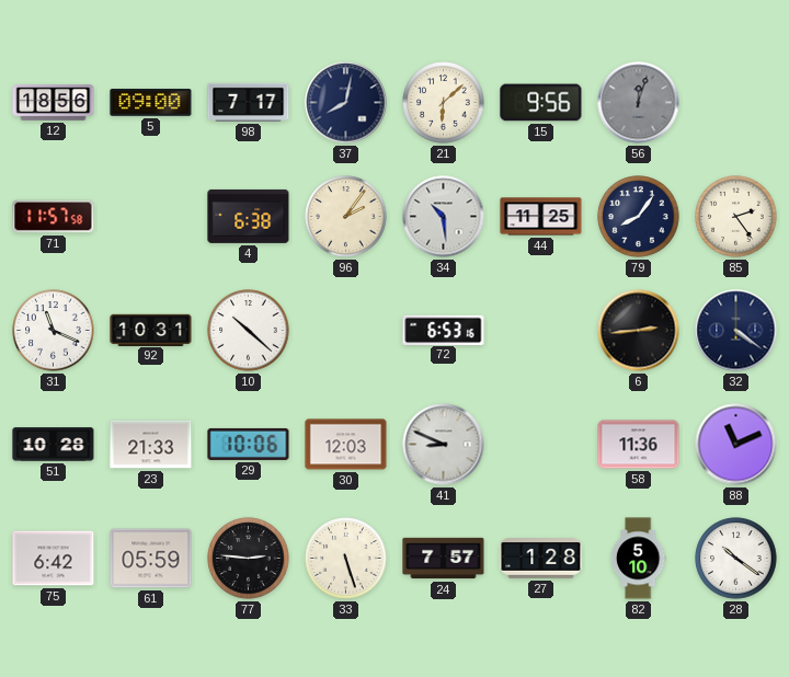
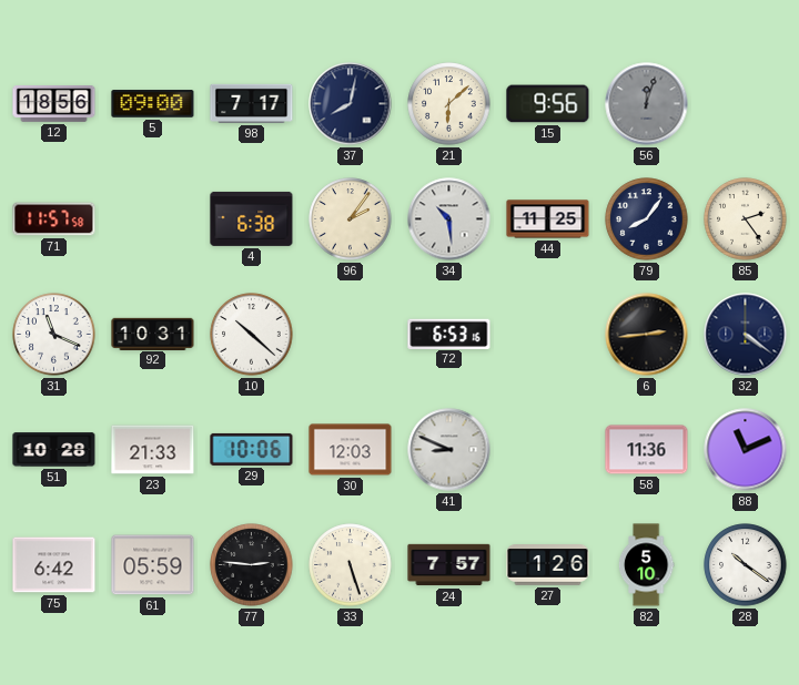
27: 1:28 -> 1:26 (548, 565)
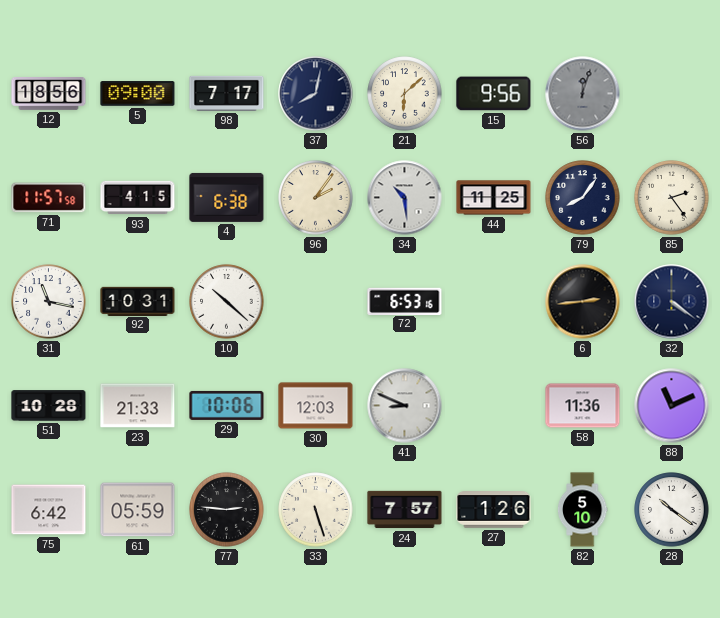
93: none -> 4:15 (138, 198)
31: 11:19 -> 11:17 (49, 302)
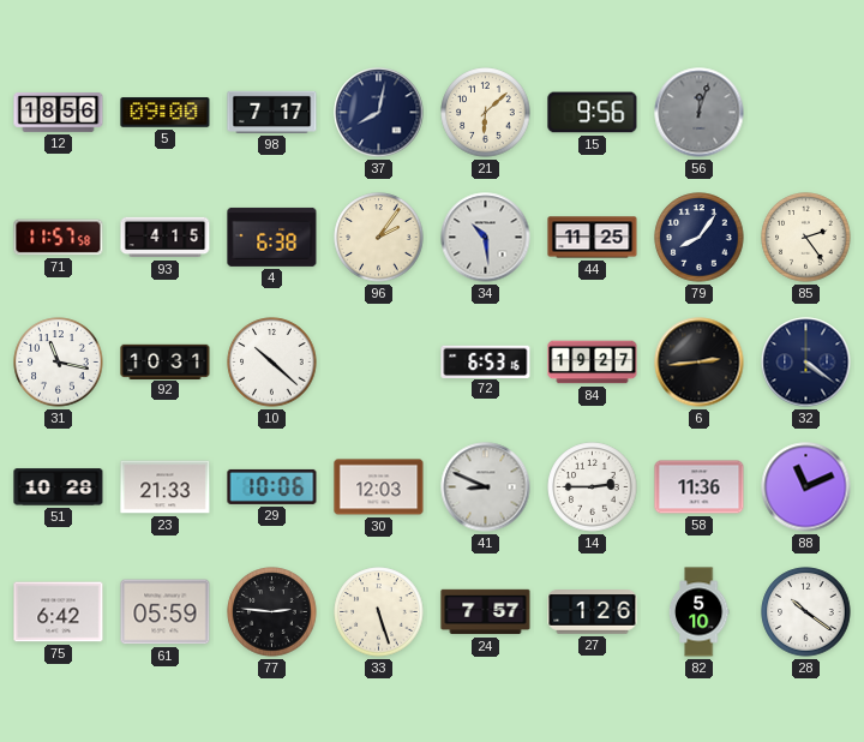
84: none -> 19:27 (593, 363)
14: none -> 2:45 (593, 487)
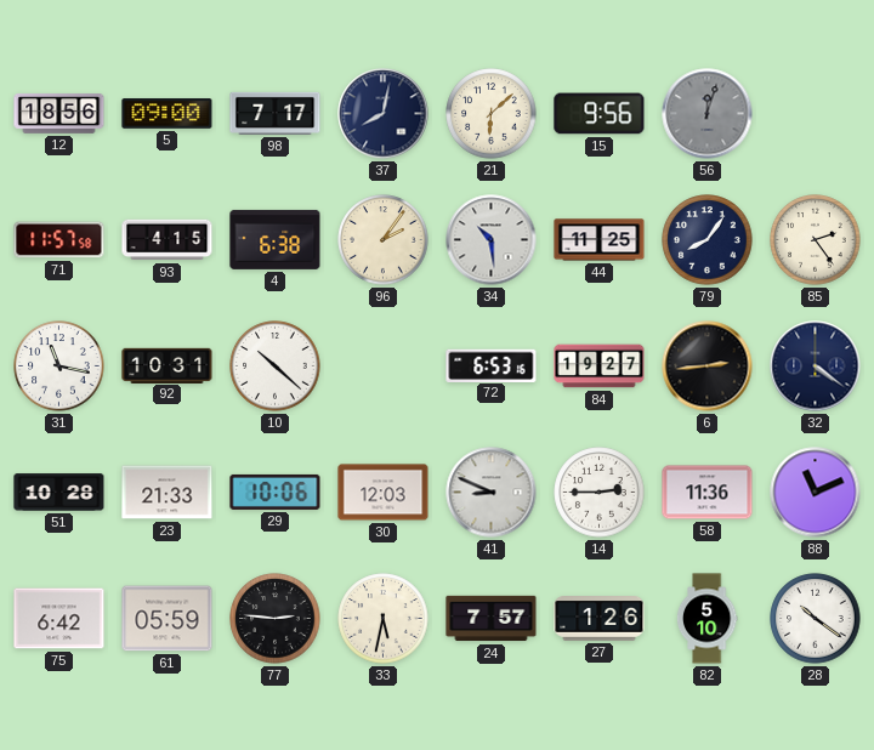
33: 5:27 -> 5:32 (384, 619)
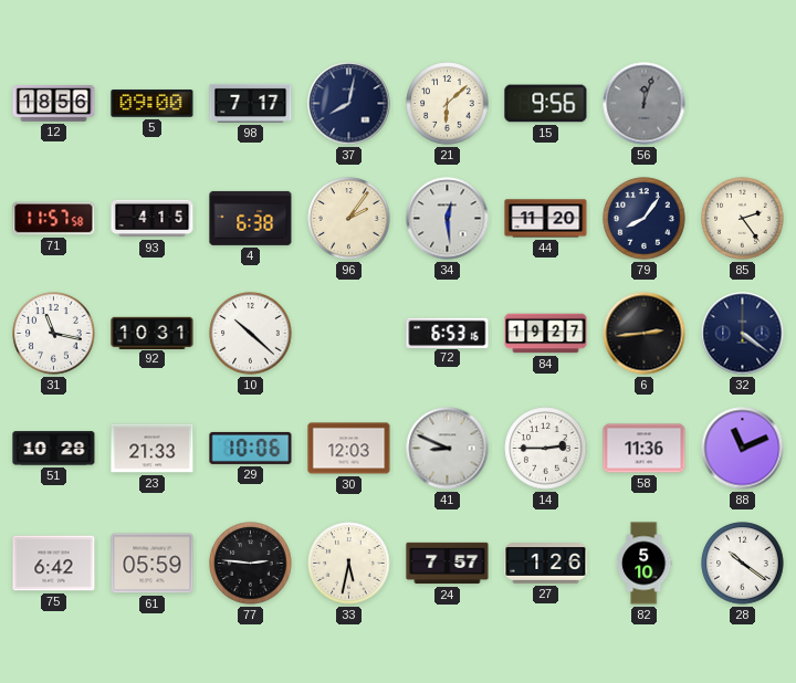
34: 10:29 -> 12:29 (448, 219)
44: 11:25 -> 11:20 (546, 219)
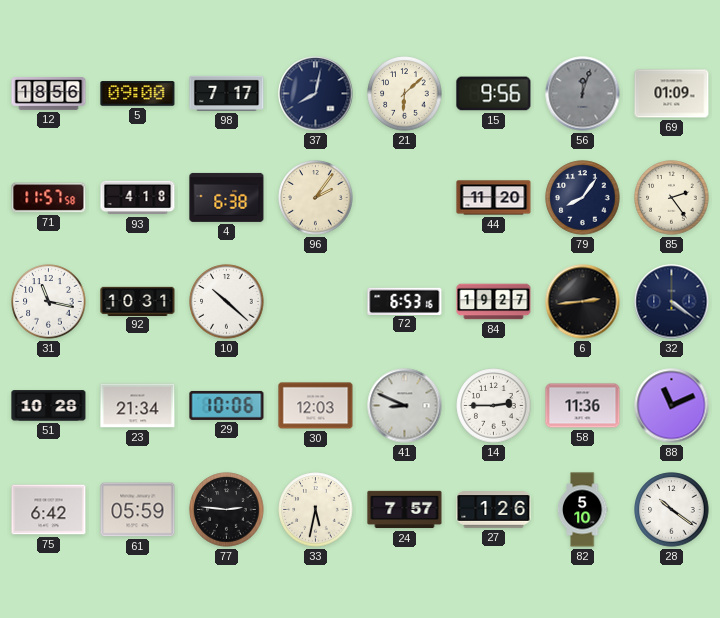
69: none -> 01:09 (672, 94)
93: 4:15 -> 4:18 (138, 198)
34: 12:29 -> none (448, 219)
23: 21:33 -> 21:34 (138, 406)
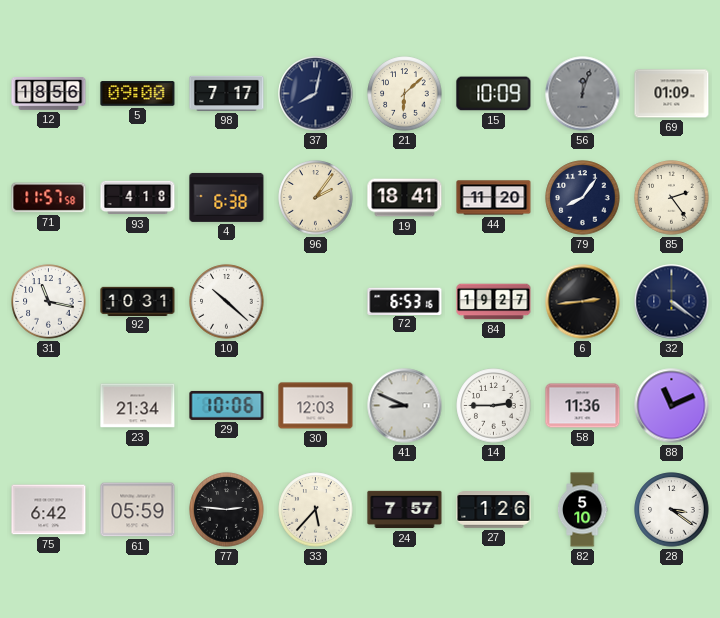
15: 9:56 -> 10:09 (494, 94)
19: none -> 18:41 (405, 198)
51: 10:28 -> none (49, 406)
33: 5:32 -> 5:37 (316, 510)
28: 10:21 -> 3:21 (672, 510)
